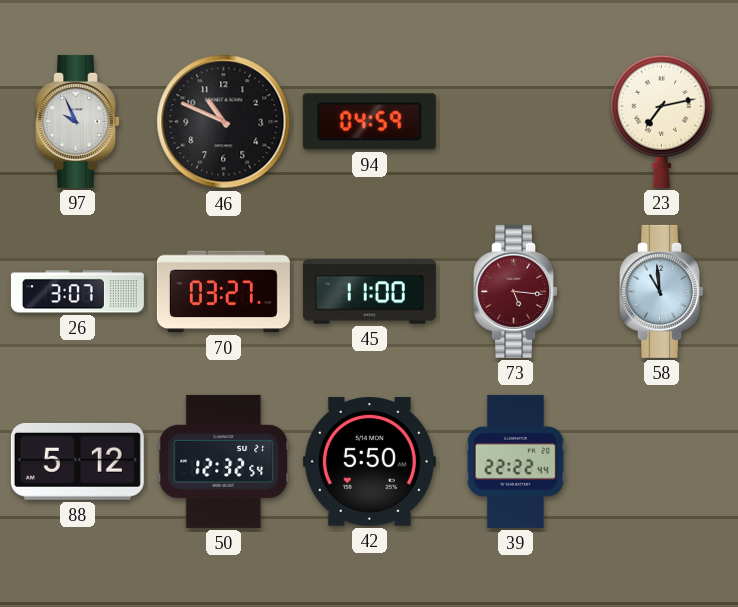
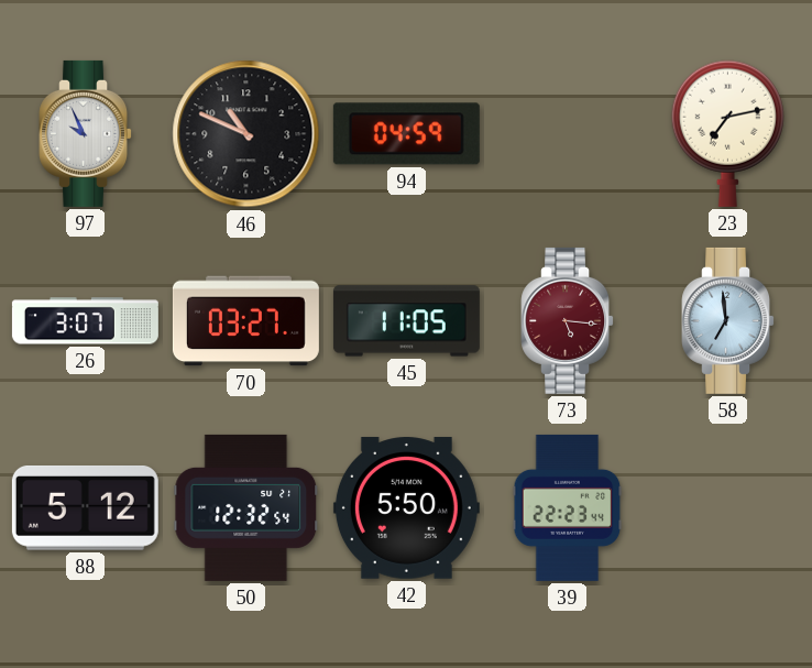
45: 11:00 -> 11:05 (406, 321)
58: 10:59 -> 6:59 (728, 320)
39: 22:22 -> 22:23 (568, 507)
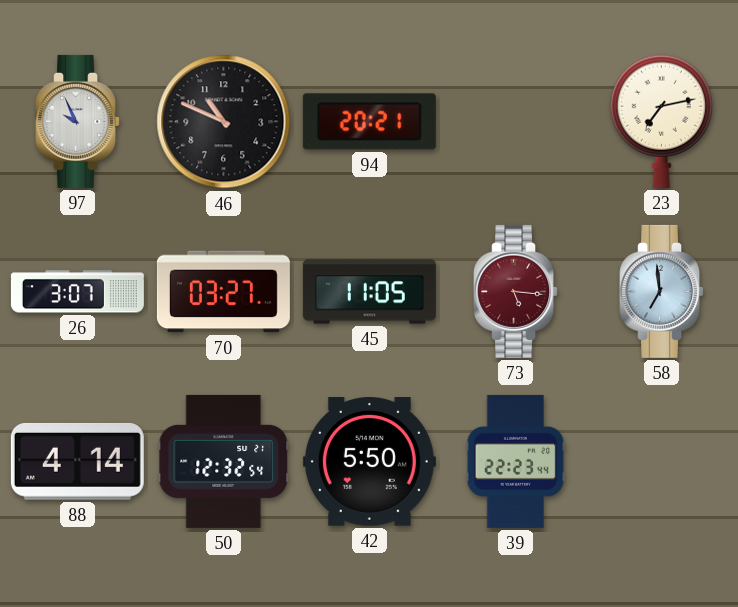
94: 04:59 -> 20:21 (369, 122)
88: 5:12 -> 4:14 (77, 461)
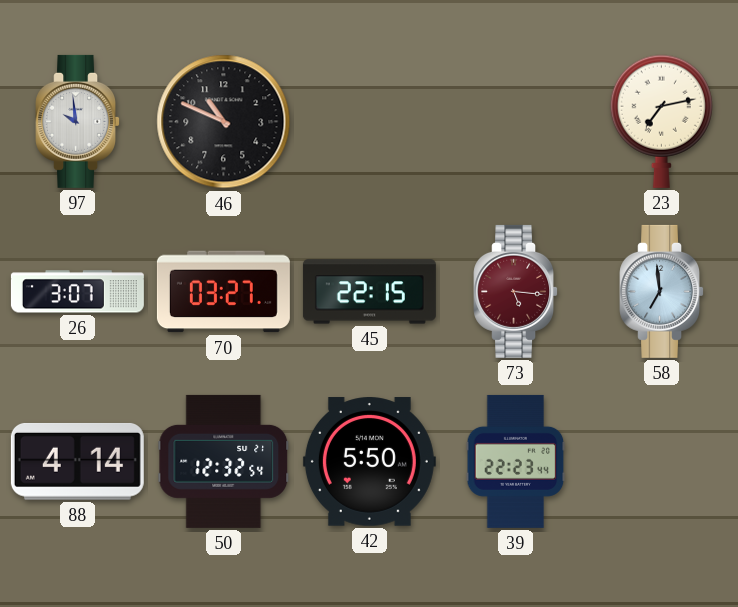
97: 9:56 -> 9:59 (78, 121)
94: 20:21 -> none (369, 122)
45: 11:05 -> 22:15 (369, 292)
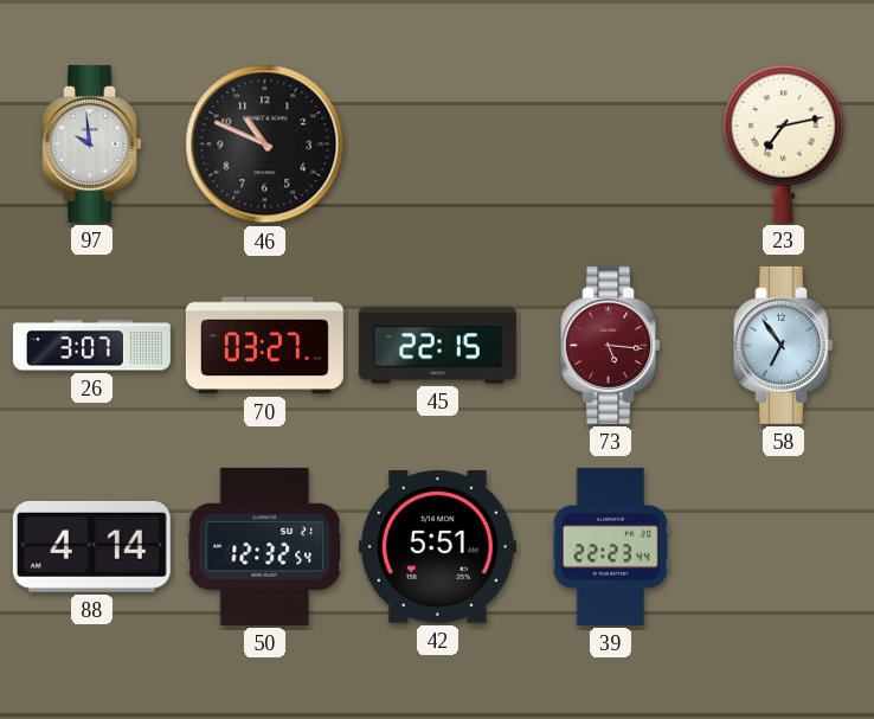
58: 6:59 -> 6:54 (784, 345)
42: 5:50 -> 5:51 (437, 547)
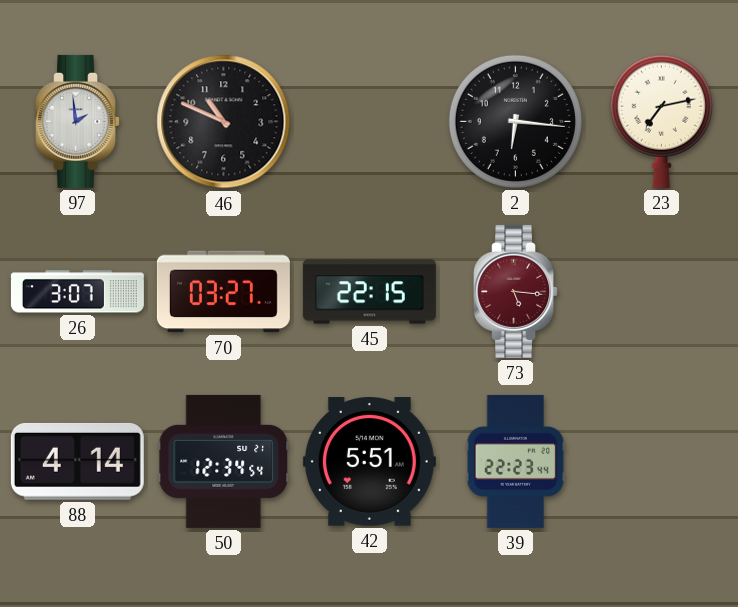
97: 9:59 -> 1:59 (78, 121)
2: none -> 6:16 (515, 121)
58: 6:54 -> none (784, 345)
50: 12:32 -> 12:34 (224, 461)
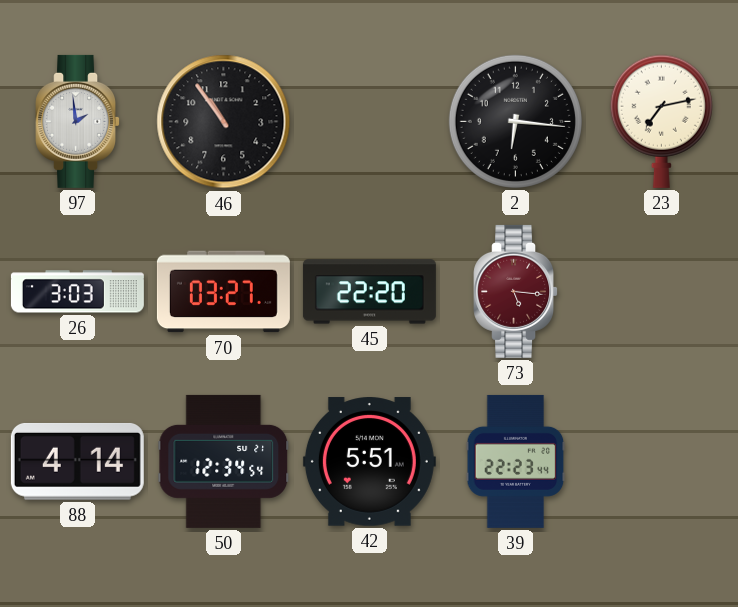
46: 10:49 -> 10:54 (224, 122)
26: 3:07 -> 3:03 (77, 292)
45: 22:15 -> 22:20 (369, 292)
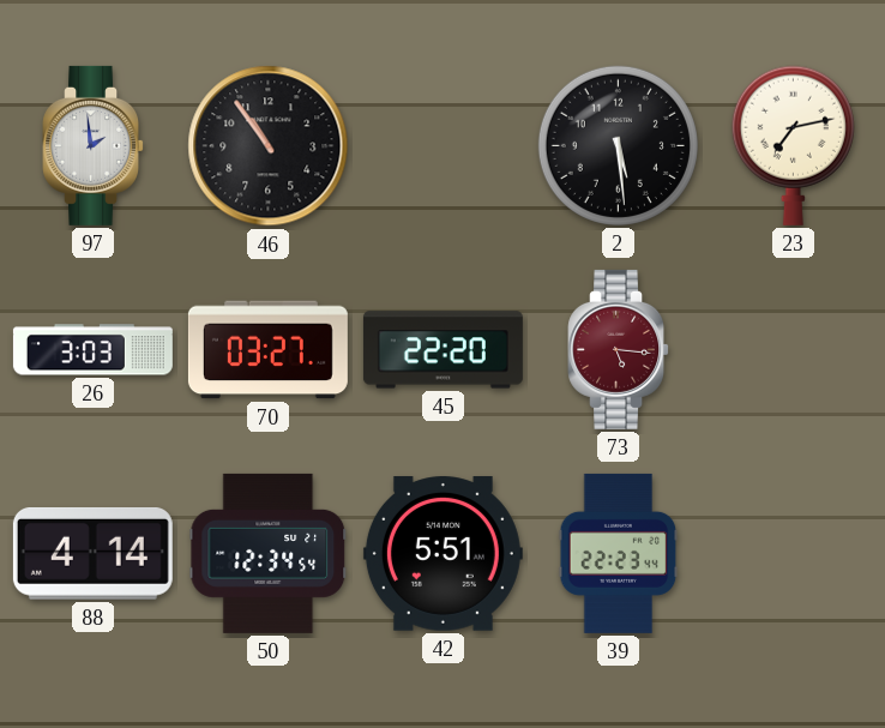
2: 6:16 -> 5:29 (618, 145)
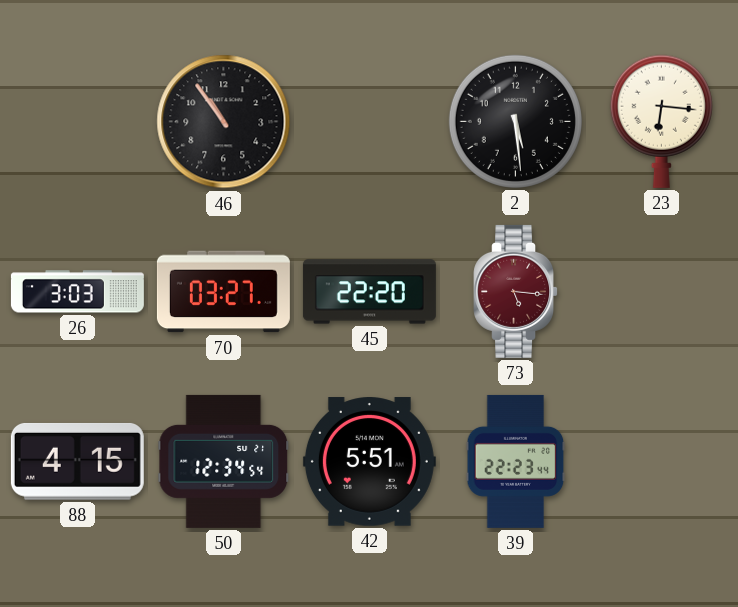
97: 1:59 -> none (94, 145)
23: 7:13 -> 6:16 (661, 121)
88: 4:14 -> 4:15 (77, 461)
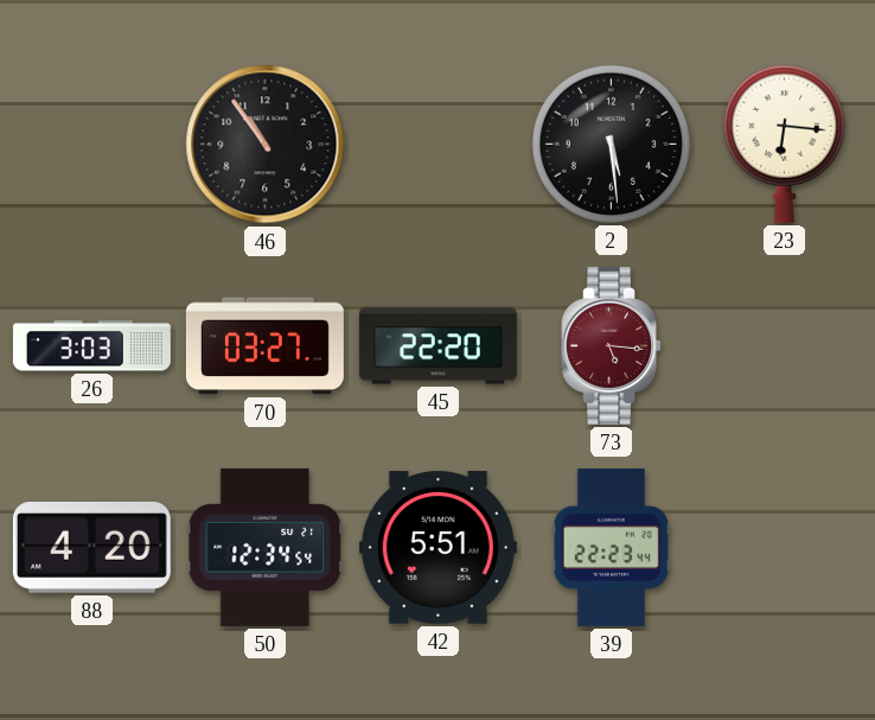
88: 4:15 -> 4:20 (91, 547)
